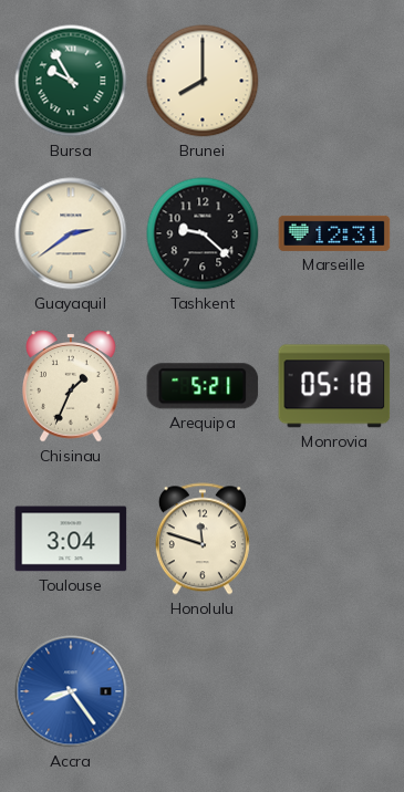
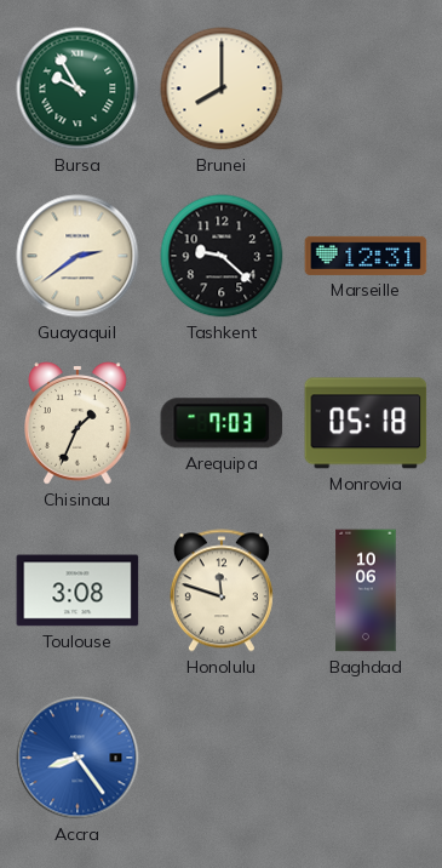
Arequipa: 5:21 -> 7:03 (222, 423)
Toulouse: 3:04 -> 3:08 (78, 590)
Baghdad: none -> 10:06 (366, 590)
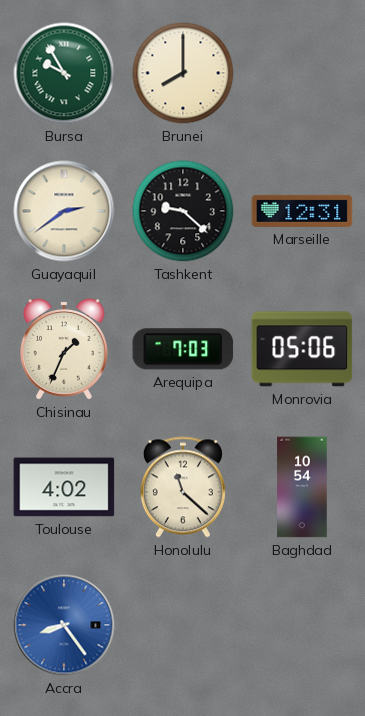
Monrovia: 05:18 -> 05:06 (302, 349)
Toulouse: 3:08 -> 4:02 (64, 487)
Honolulu: 11:48 -> 11:22 (183, 487)
Baghdad: 10:06 -> 10:54 (302, 487)
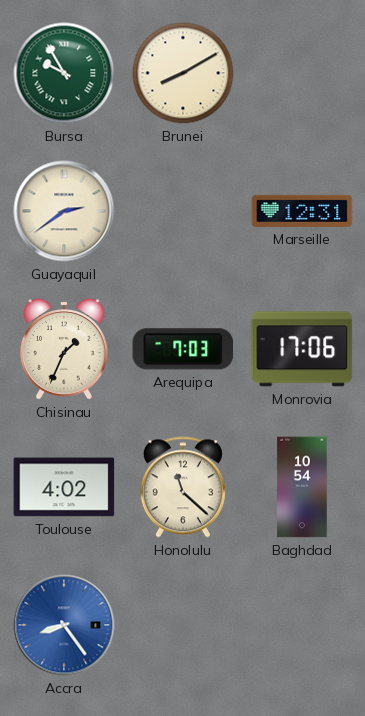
Brunei: 8:00 -> 8:10 (183, 73)
Tashkent: 9:22 -> none (183, 211)
Monrovia: 05:06 -> 17:06 (302, 349)
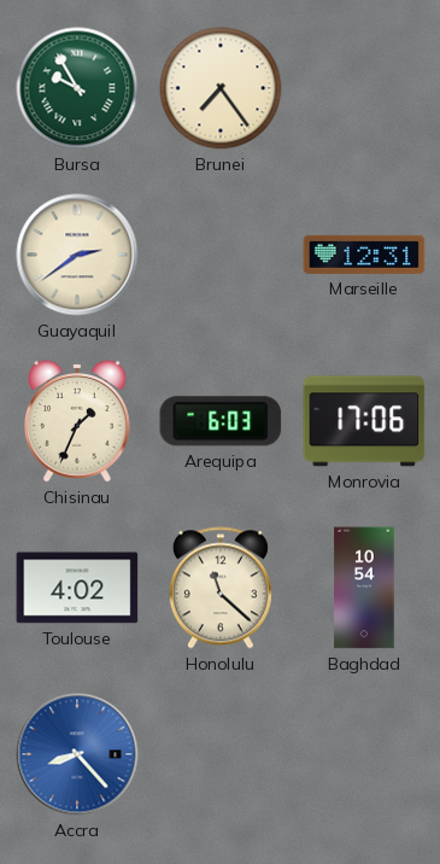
Brunei: 8:10 -> 7:24 (221, 88)
Arequipa: 7:03 -> 6:03 (221, 421)
Accra: 8:24 -> 8:23 (77, 754)
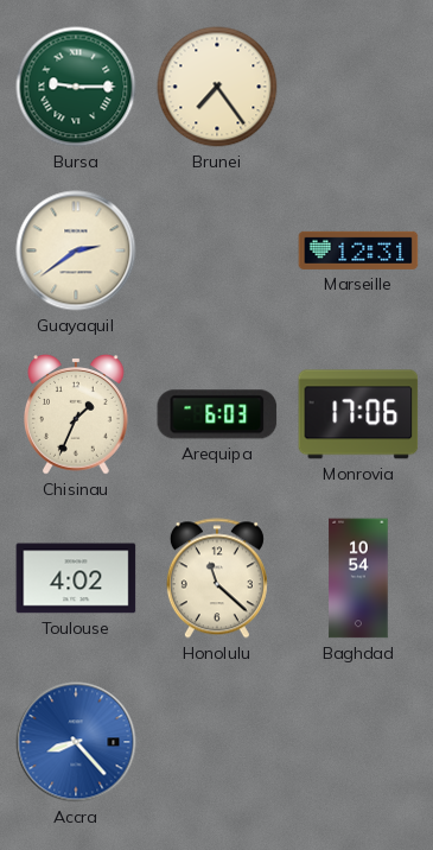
Bursa: 9:55 -> 9:15 (76, 87)
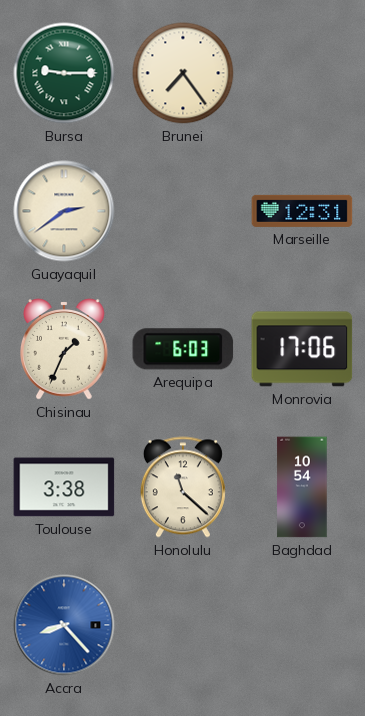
Toulouse: 4:02 -> 3:38 (64, 487)
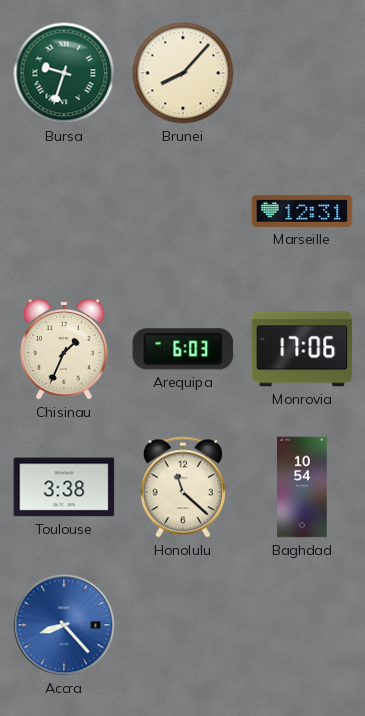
Bursa: 9:15 -> 9:33 (64, 73)
Brunei: 7:24 -> 8:07 (183, 73)
Guayaquil: 2:39 -> none (64, 211)
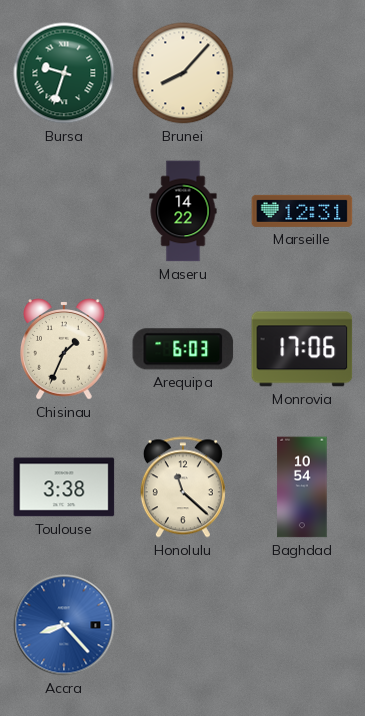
Maseru: none -> 14:22 (183, 211)
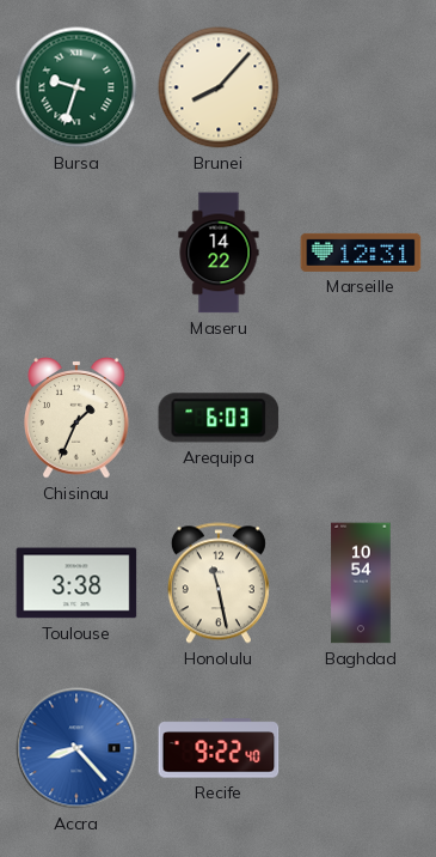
Monrovia: 17:06 -> none (302, 349)
Honolulu: 11:22 -> 11:28 (219, 583)
Recife: none -> 9:22 (219, 748)
